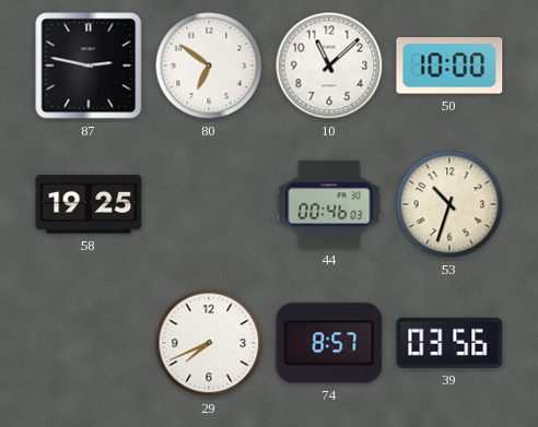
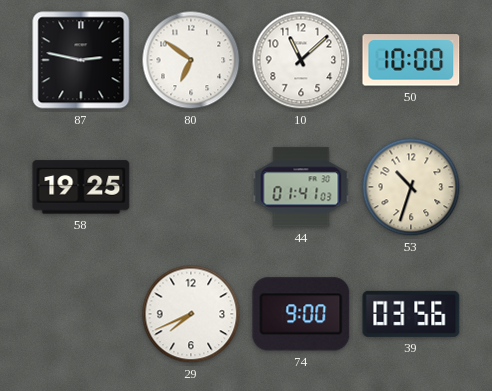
44: 00:46 -> 01:41 (301, 187)
74: 8:57 -> 9:00 (301, 314)
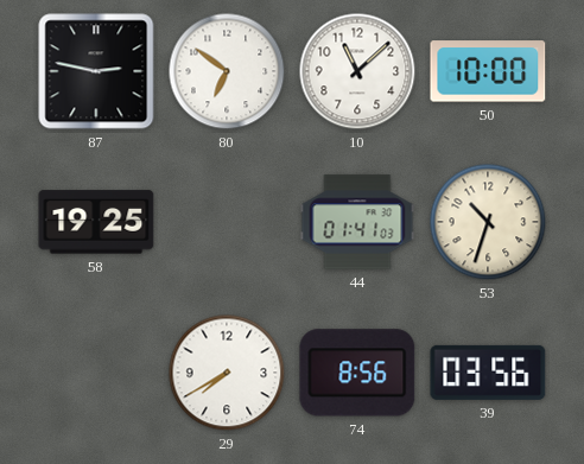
29: 7:41 -> 7:40 (227, 373)
74: 9:00 -> 8:56 (357, 373)
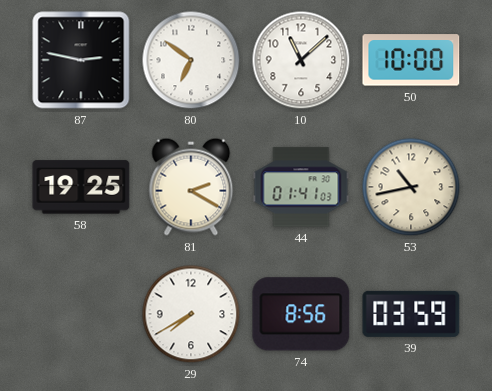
81: none -> 2:20 (191, 187)
53: 10:33 -> 10:43 (411, 187)
39: 03:56 -> 03:59 (411, 314)
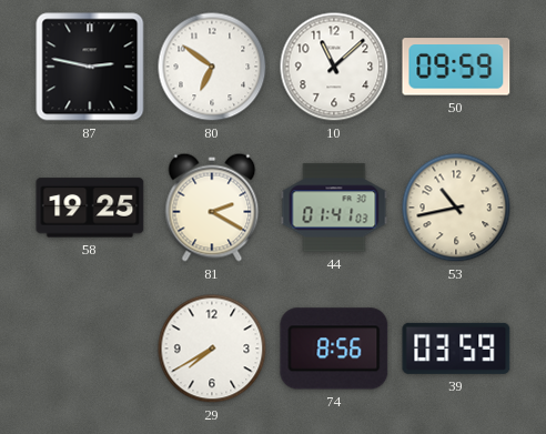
50: 10:00 -> 09:59 (456, 67)
